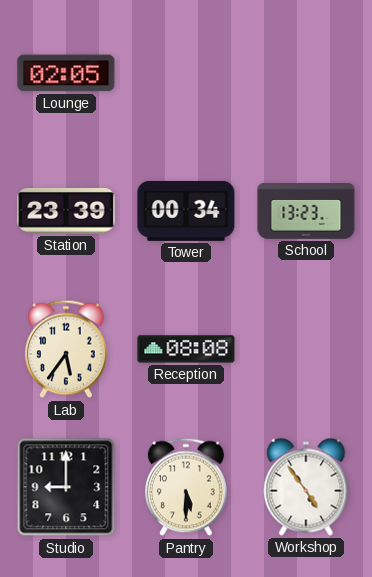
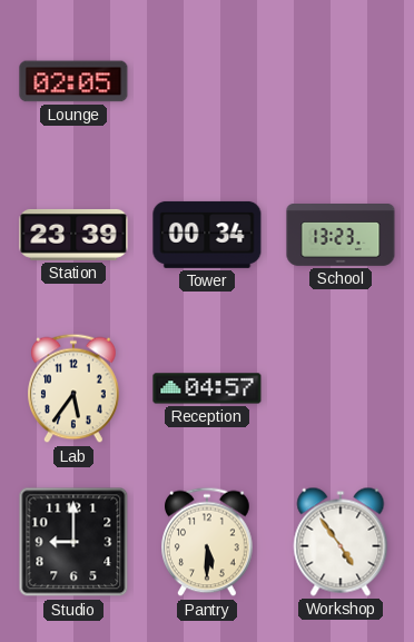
Reception: 08:08 -> 04:57 (207, 388)
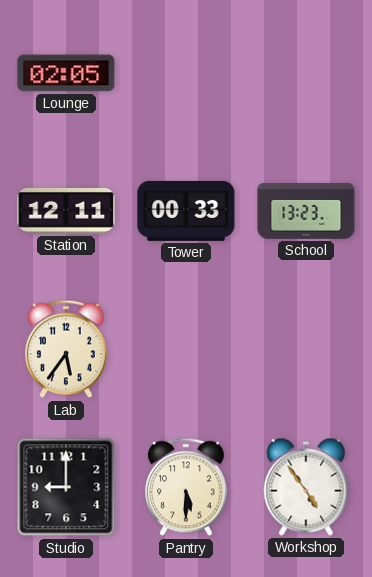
Station: 23:39 -> 12:11 (66, 211)
Tower: 00:34 -> 00:33 (186, 211)
Reception: 04:57 -> none (207, 388)
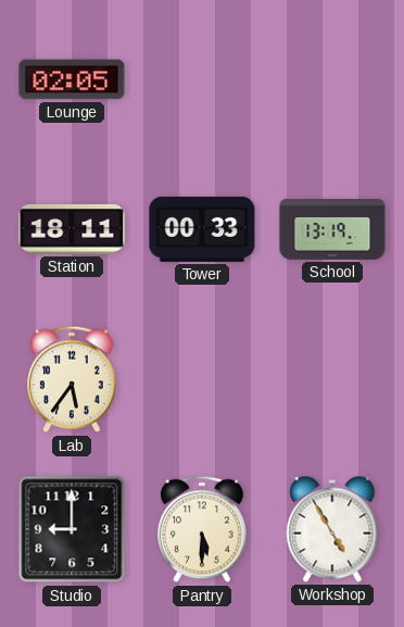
Station: 12:11 -> 18:11 (72, 229)
School: 13:23 -> 13:19 (332, 230)
Workshop: 4:54 -> 4:55 (332, 529)
